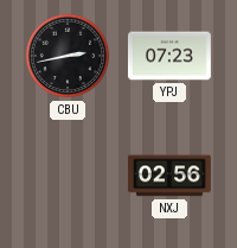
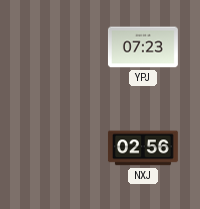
CBU: 2:43 -> none (68, 56)
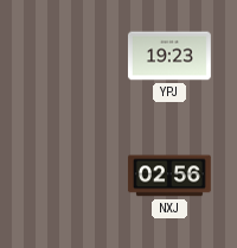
YPJ: 07:23 -> 19:23 (169, 56)
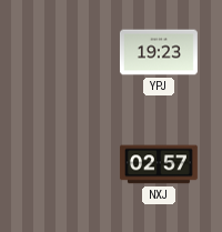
NXJ: 02:56 -> 02:57 (159, 164)
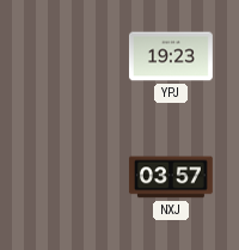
NXJ: 02:57 -> 03:57 (171, 177)
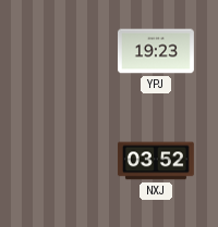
NXJ: 03:57 -> 03:52 (156, 161)
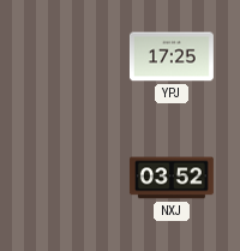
YPJ: 19:23 -> 17:25 (172, 56)
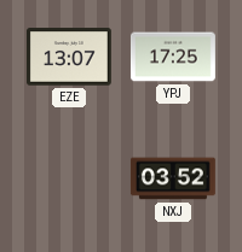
EZE: none -> 13:07 (69, 57)
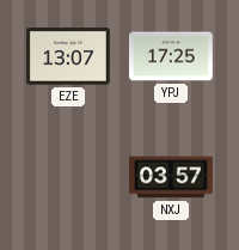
NXJ: 03:52 -> 03:57 (171, 177)
